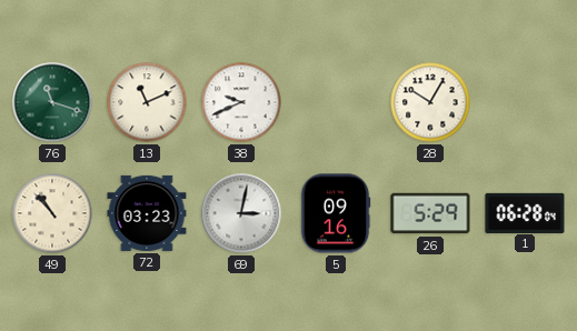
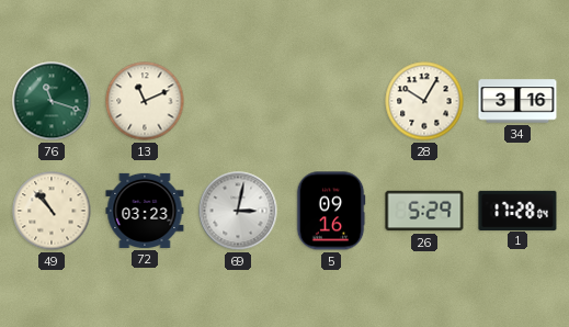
38: 9:41 -> none (241, 102)
34: none -> 3:16 (517, 101)
1: 06:28 -> 17:28 (517, 210)
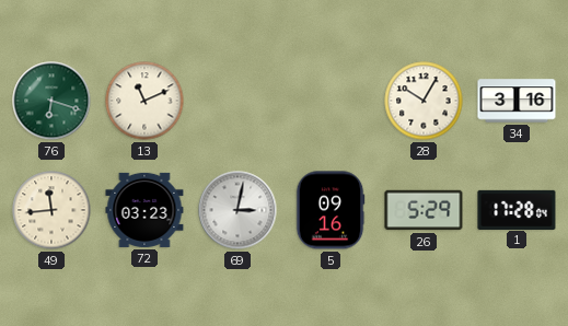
76: 11:18 -> 6:18 (51, 101)
49: 10:53 -> 11:44 (51, 210)
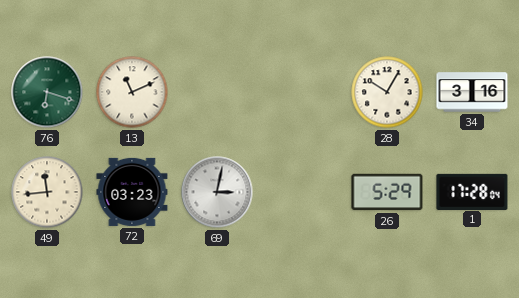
5: 09:16 -> none (331, 210)
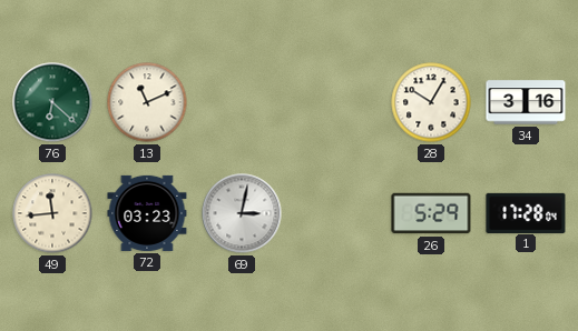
76: 6:18 -> 6:22 (52, 102)
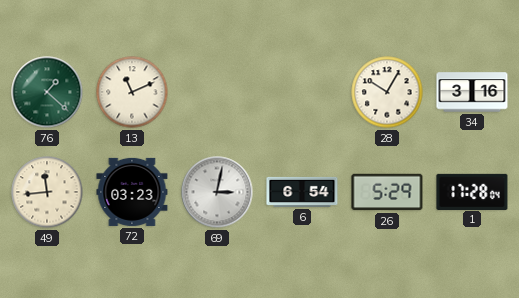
76: 6:22 -> 1:22 (47, 92)
6: none -> 6:54 (302, 192)
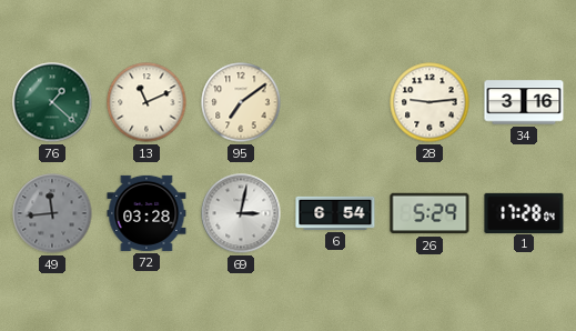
95: none -> 7:09 (241, 102)
28: 10:05 -> 9:14 (430, 102)
49 dial: cream -> grey (52, 213)
72: 03:23 -> 03:28 (146, 213)
